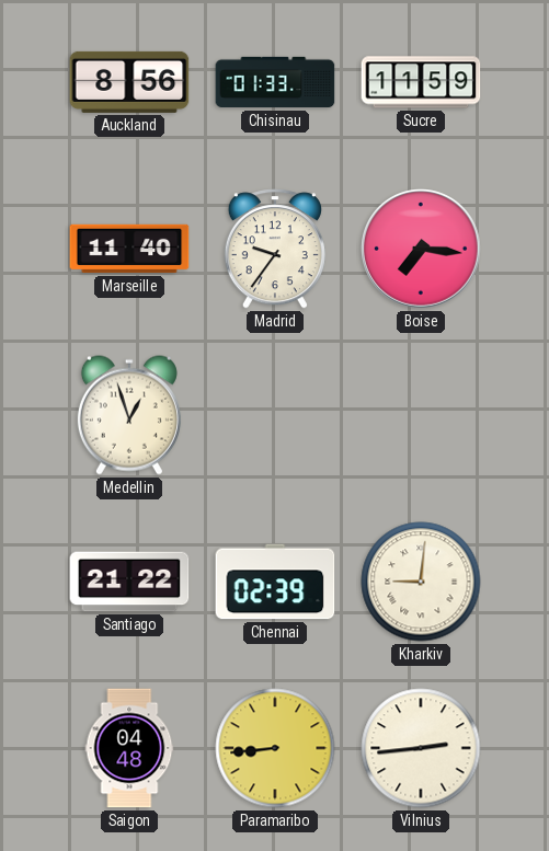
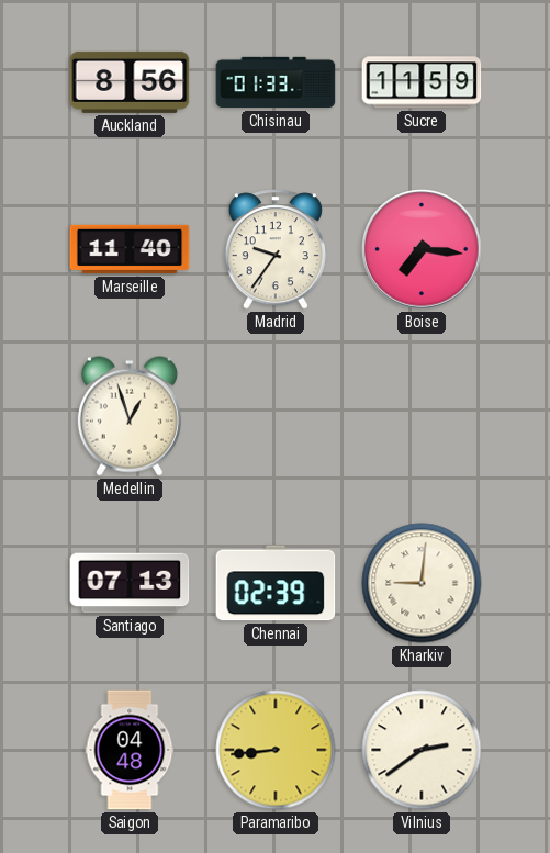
Santiago: 21:22 -> 07:13 (130, 583)
Vilnius: 2:44 -> 2:39 (422, 750)
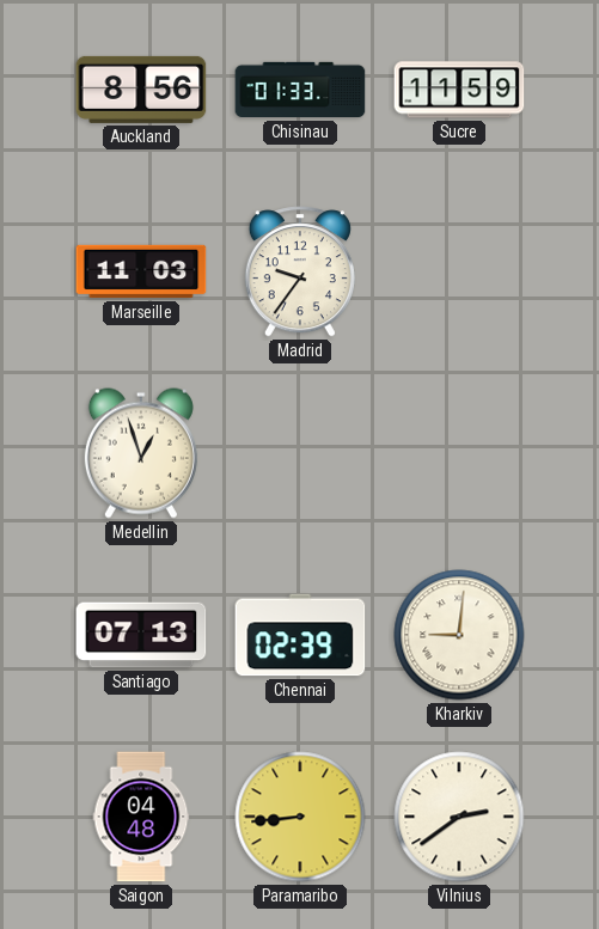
Marseille: 11:40 -> 11:03 (141, 271)
Boise: 7:16 -> none (422, 249)
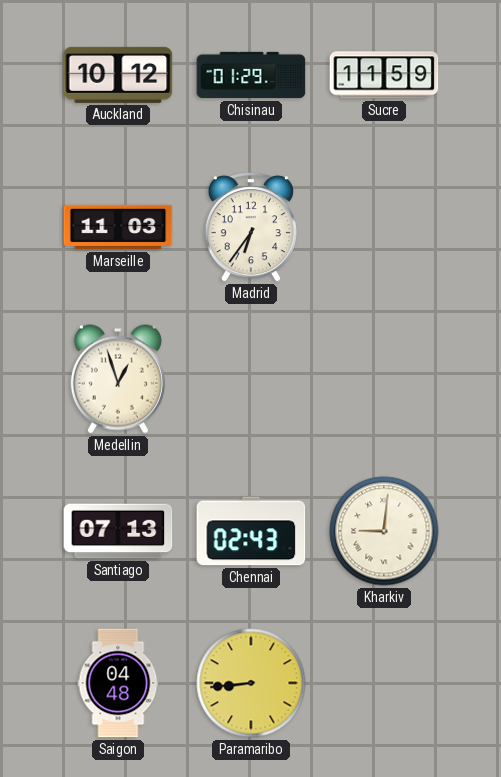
Auckland: 8:56 -> 10:12 (118, 75)
Chisinau: 01:33 -> 01:29 (251, 75)
Madrid: 9:36 -> 6:36 (251, 227)
Chennai: 02:39 -> 02:43 (251, 531)
Vilnius: 2:39 -> none (459, 817)
